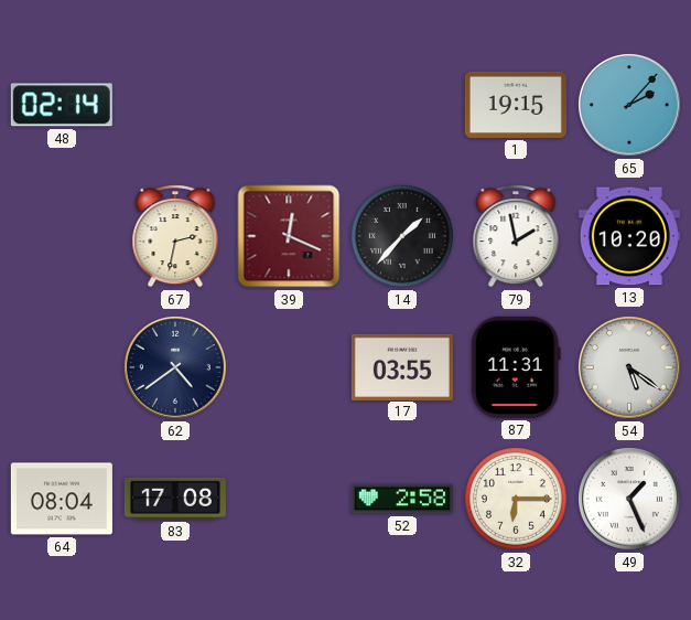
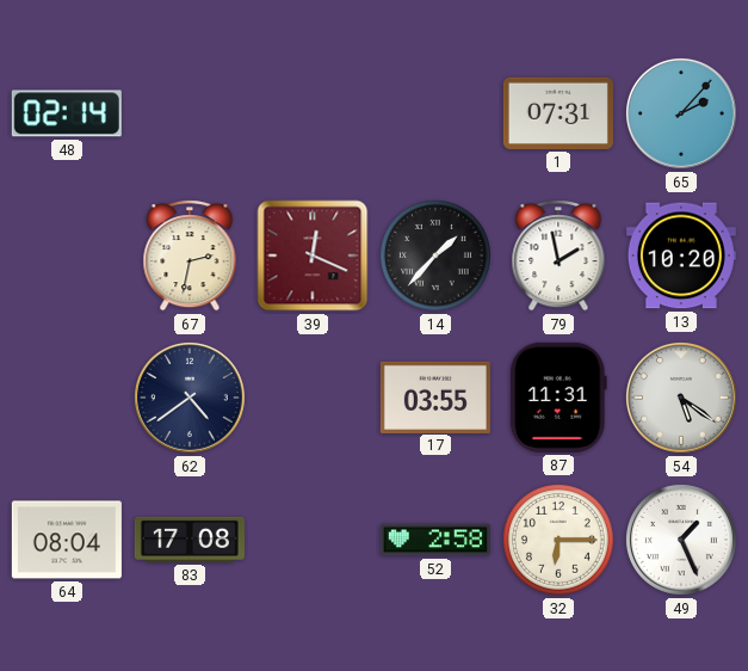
1: 19:15 -> 07:31 (558, 113)
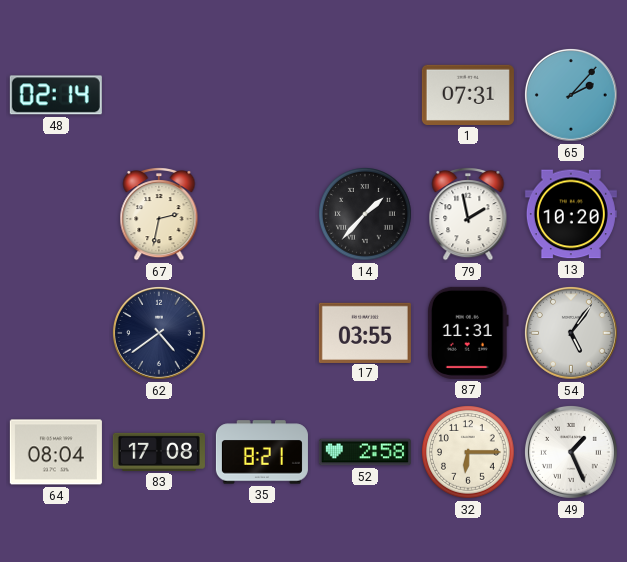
39: 12:19 -> none (313, 256)
54: 5:21 -> 5:06 (571, 333)
35: none -> 8:21 (262, 452)
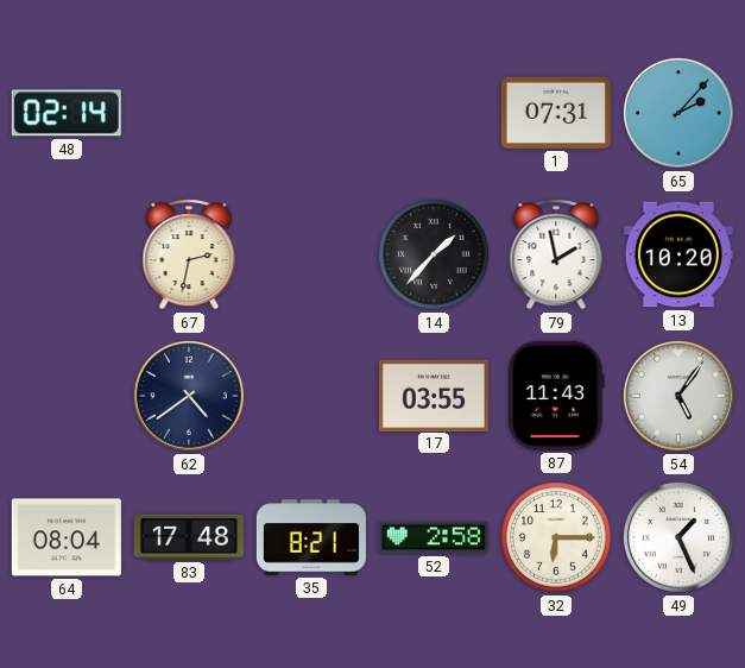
87: 11:31 -> 11:43 (556, 396)
83: 17:08 -> 17:48 (189, 537)
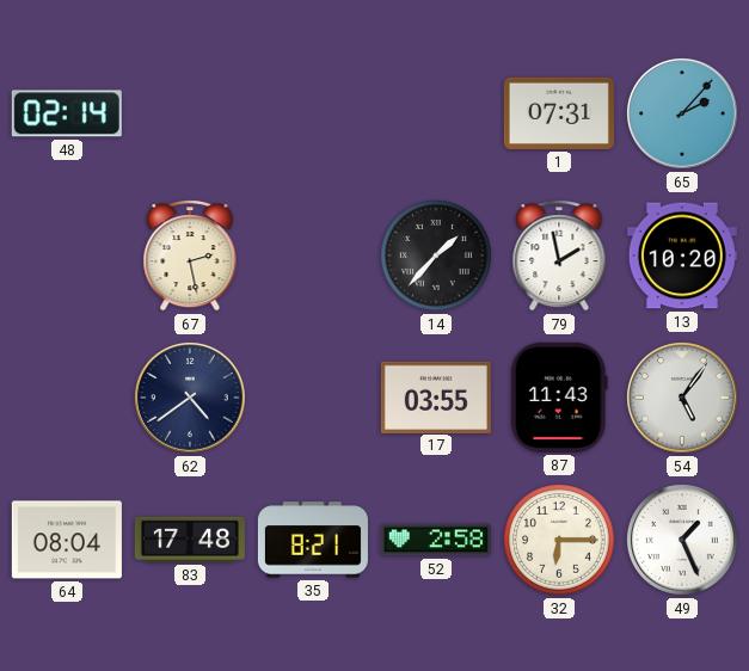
67: 2:32 -> 2:28 (190, 257)
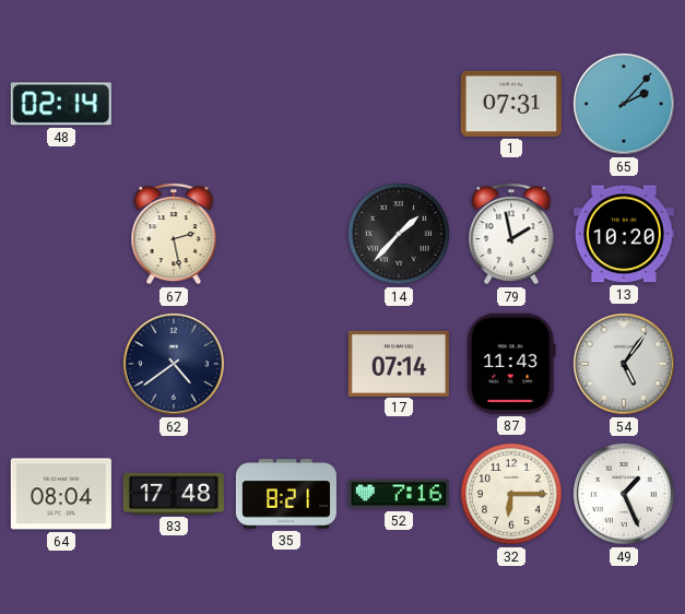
17: 03:55 -> 07:14 (399, 363)
52: 2:58 -> 7:16 (399, 494)
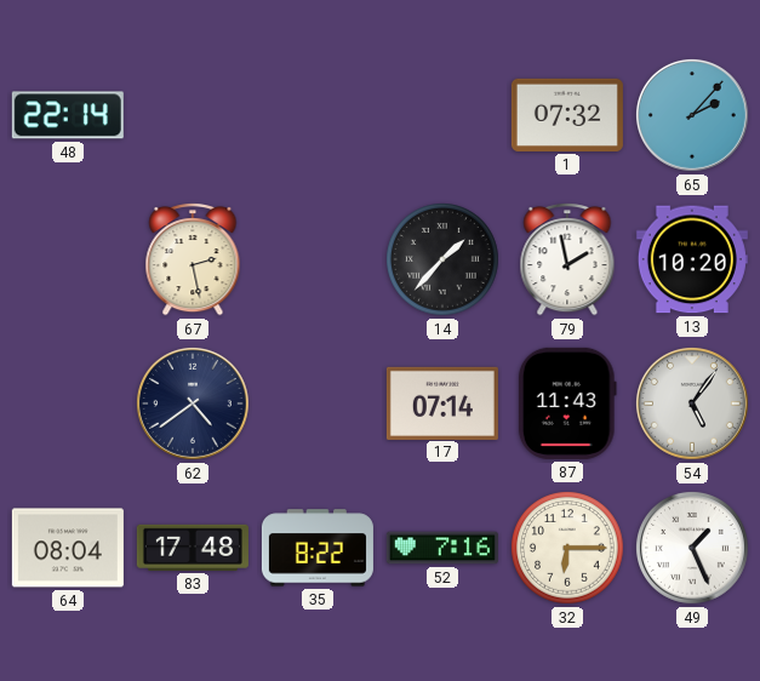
48: 02:14 -> 22:14 (68, 115)
1: 07:31 -> 07:32 (567, 115)
35: 8:21 -> 8:22 (318, 548)
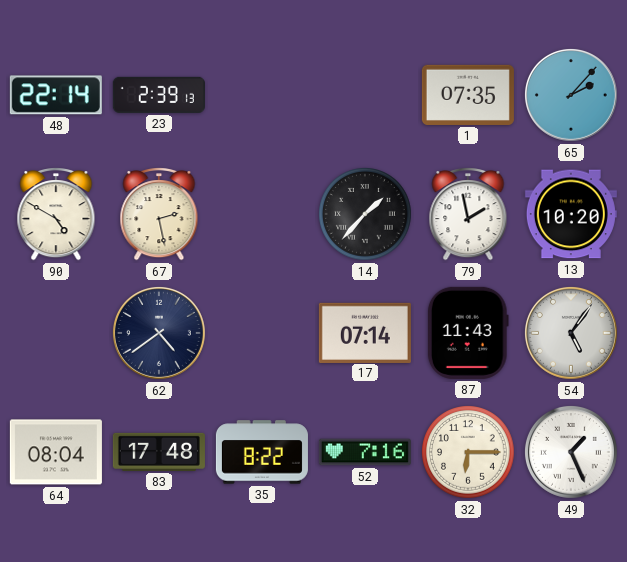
23: none -> 2:39 (159, 95)
1: 07:32 -> 07:35 (468, 95)
90: none -> 4:50 (56, 215)
